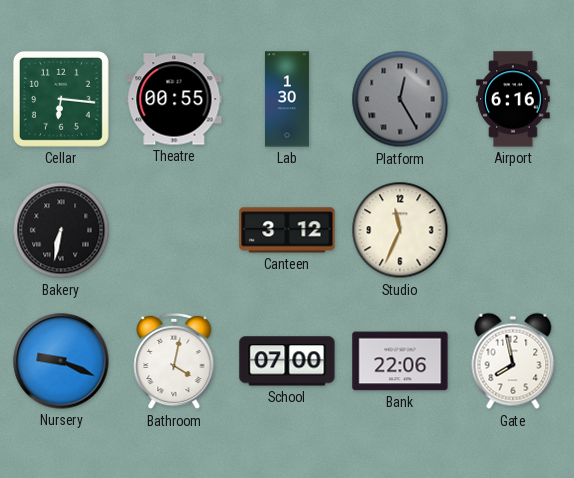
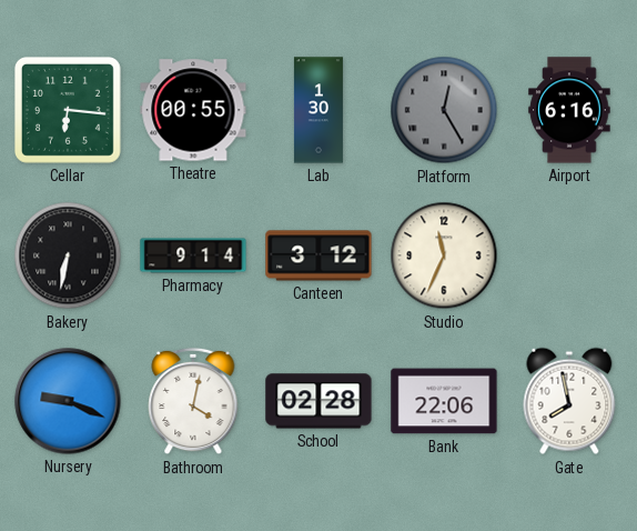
Pharmacy: none -> 9:14 (193, 256)
School: 07:00 -> 02:28 (318, 401)
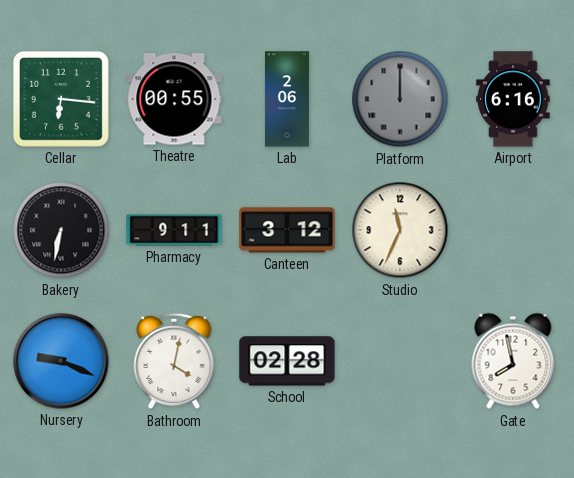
Lab: 1:30 -> 2:06 (287, 99)
Platform: 12:25 -> 12:00 (400, 99)
Pharmacy: 9:14 -> 9:11 (174, 230)
Bank: 22:06 -> none (444, 401)
